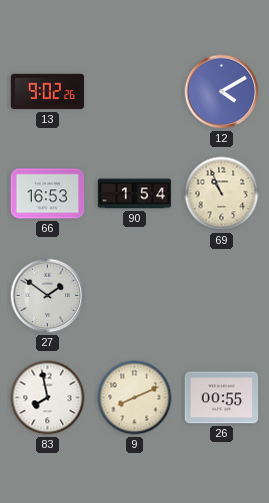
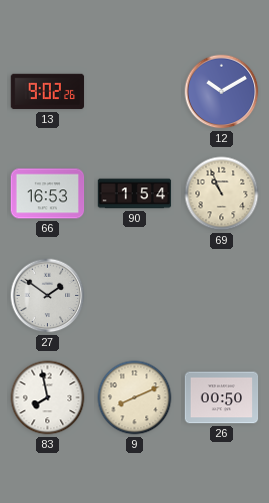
12: 4:10 -> 10:10 (222, 92)
26: 00:55 -> 00:50 (222, 398)
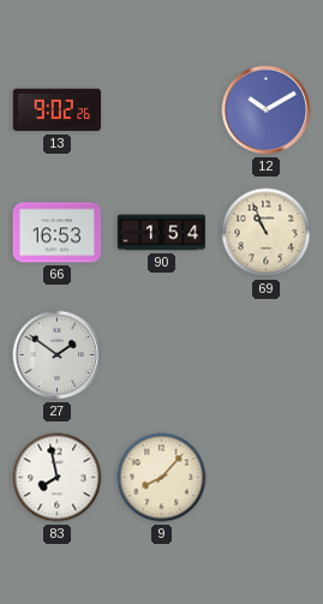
9: 8:11 -> 8:07 (162, 478)
26: 00:50 -> none (222, 398)
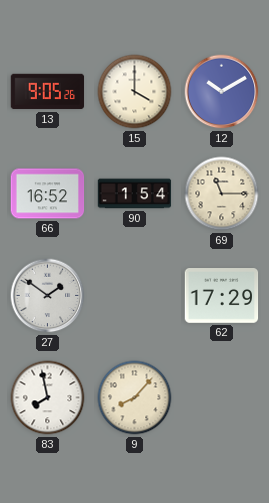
13: 9:02 -> 9:05 (48, 92)
15: none -> 4:00 (135, 92)
66: 16:53 -> 16:52 (48, 194)
69: 10:56 -> 11:15 (222, 194)
62: none -> 17:29 (222, 296)
